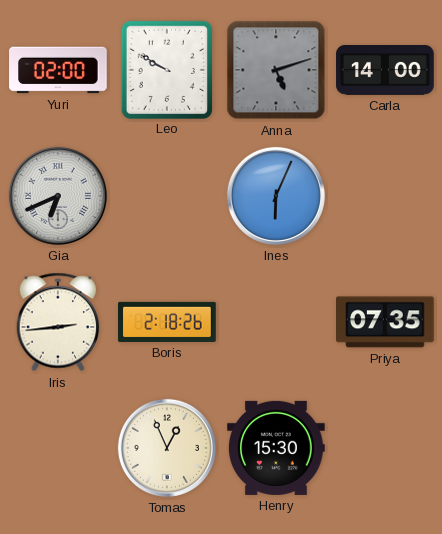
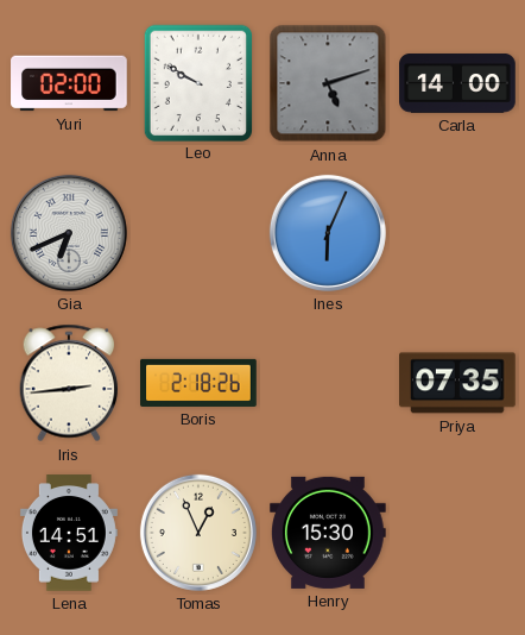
Lena: none -> 14:51 (69, 533)
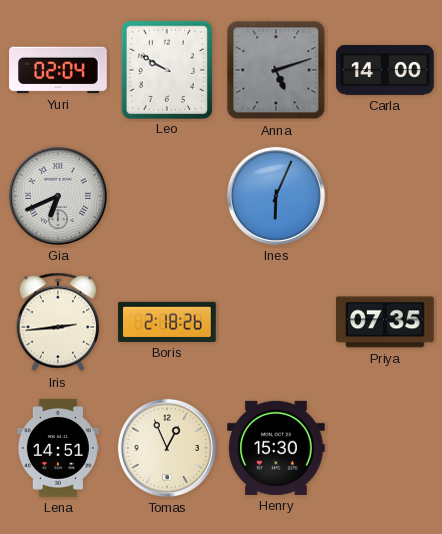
Yuri: 02:00 -> 02:04 (58, 70)
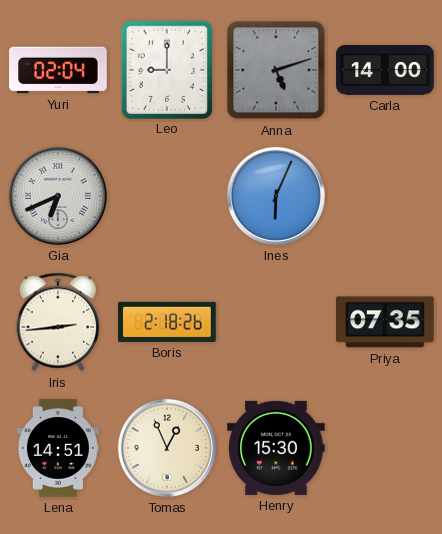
Leo: 9:50 -> 9:00 (166, 69)
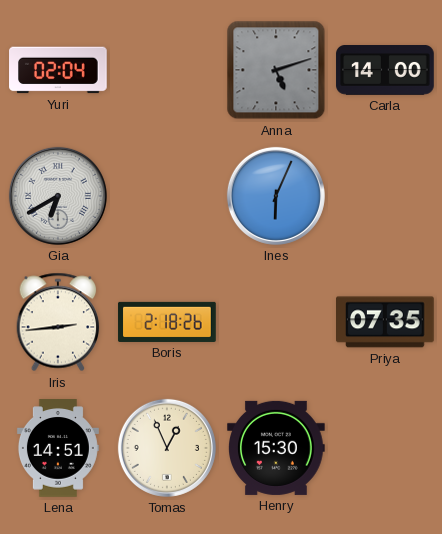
Leo: 9:00 -> none (166, 69)
Gia: 6:41 -> 6:40 (58, 196)
